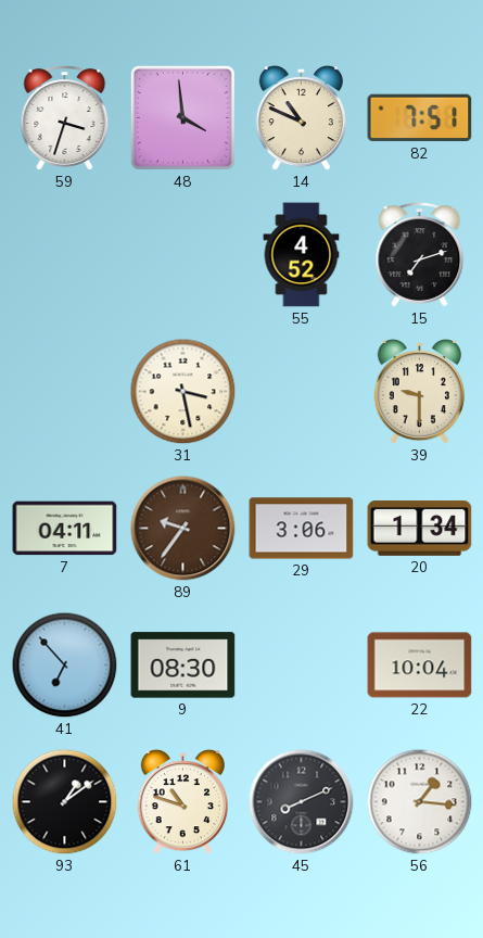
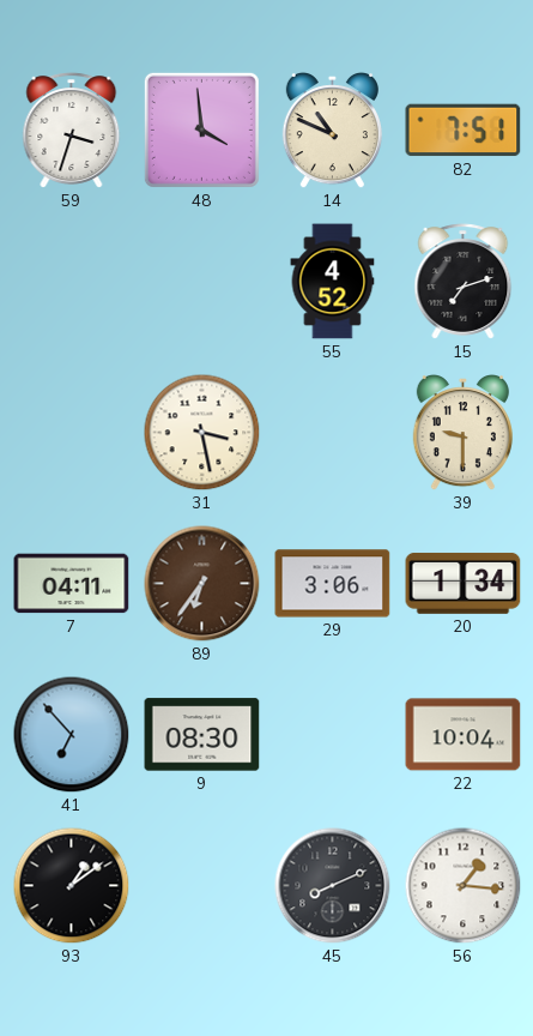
89: 9:36 -> 6:36 (202, 584)
61: 10:48 -> none (182, 803)
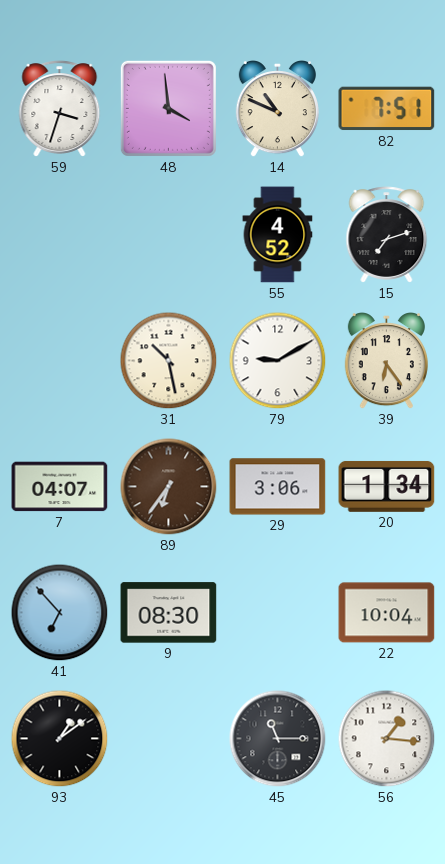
31: 3:28 -> 10:28 (169, 361)
79: none -> 9:10 (278, 361)
39: 9:30 -> 6:24 (386, 362)
7: 04:11 -> 04:07 (60, 487)
45: 8:11 -> 11:15 (278, 739)
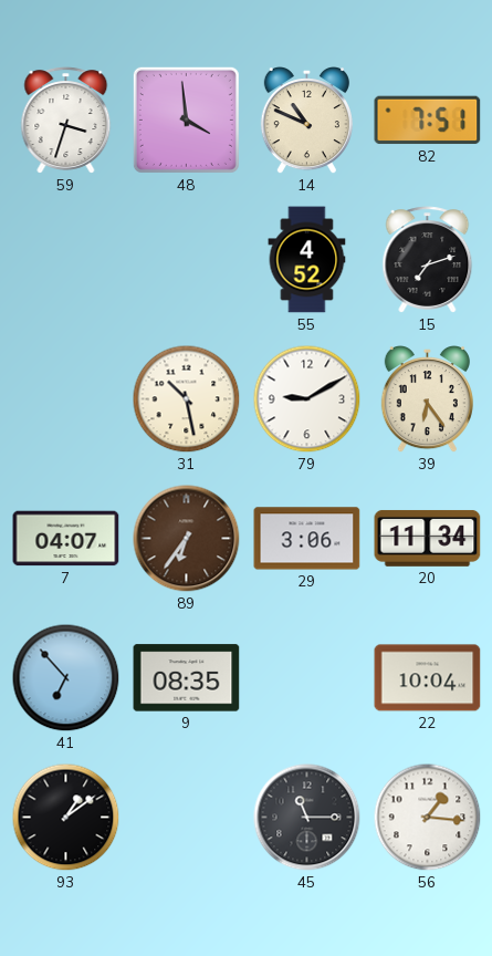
20: 1:34 -> 11:34 (428, 538)
9: 08:30 -> 08:35 (187, 678)
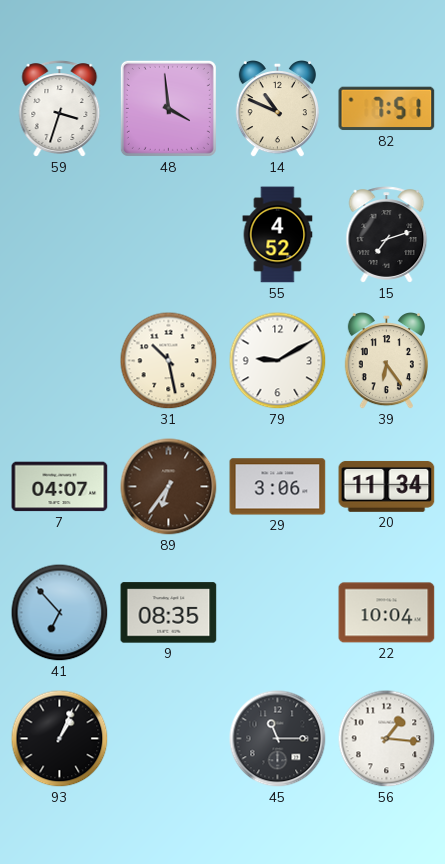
93: 1:09 -> 1:04 (60, 739)
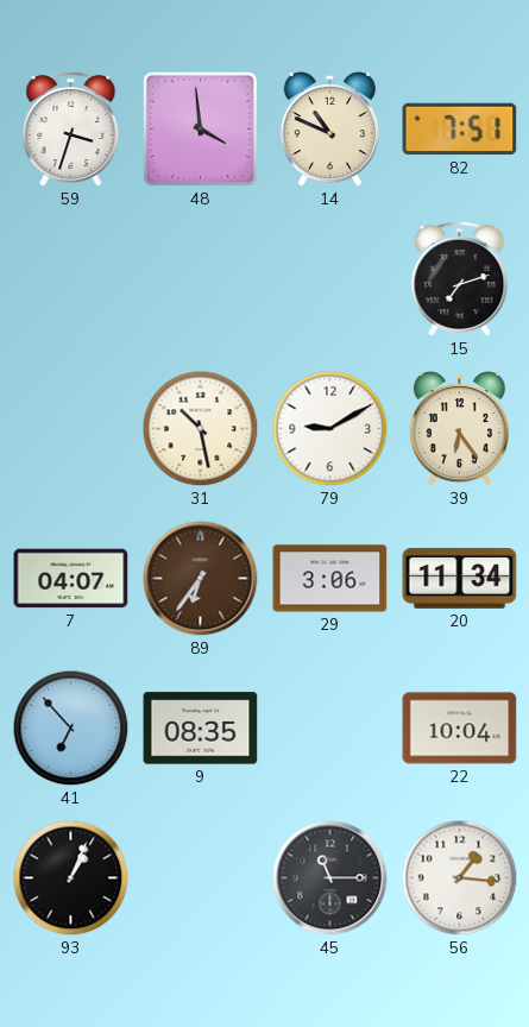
55: 4:52 -> none (278, 235)
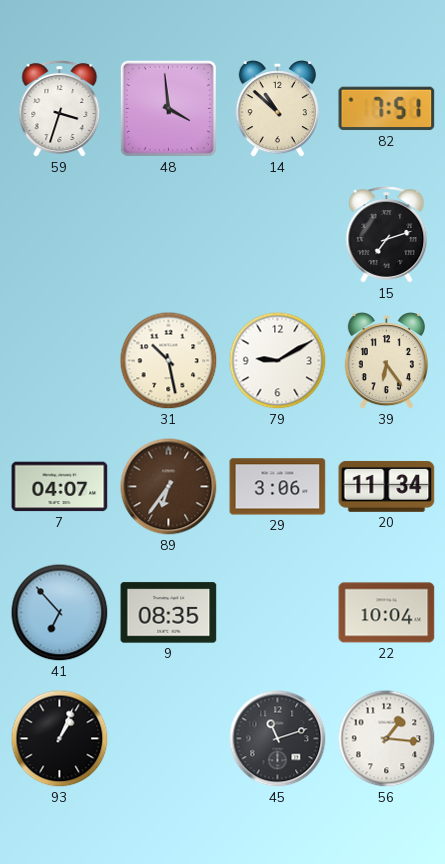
14: 10:49 -> 10:52 (277, 110)
45: 11:15 -> 11:12 (278, 739)
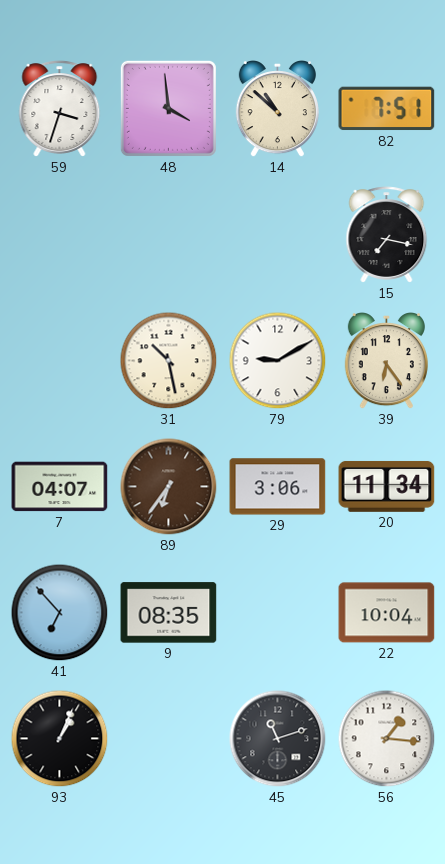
15: 7:12 -> 7:17 (387, 235)
